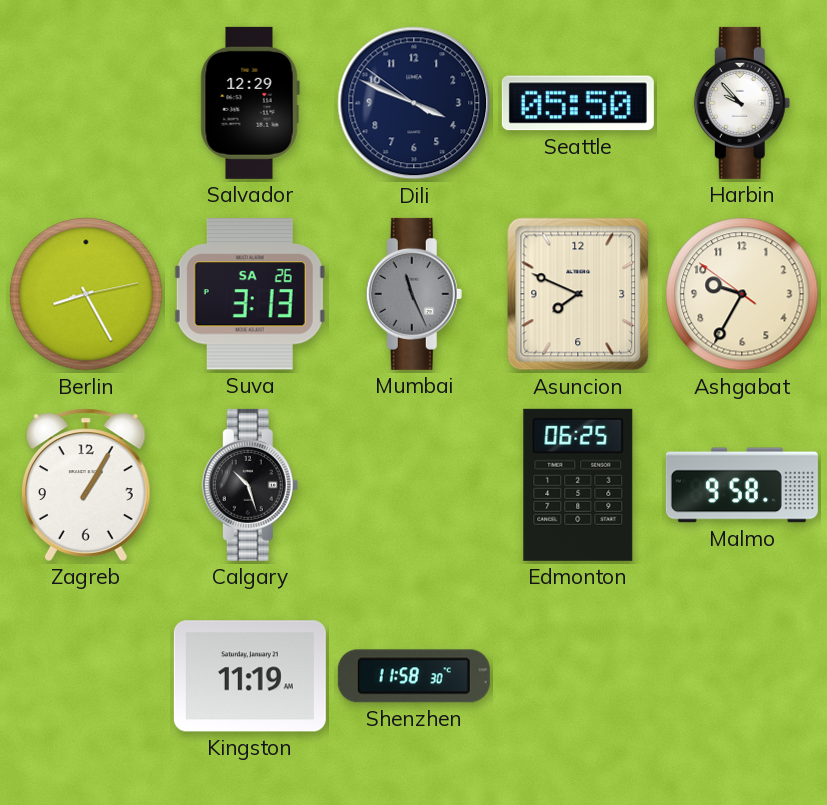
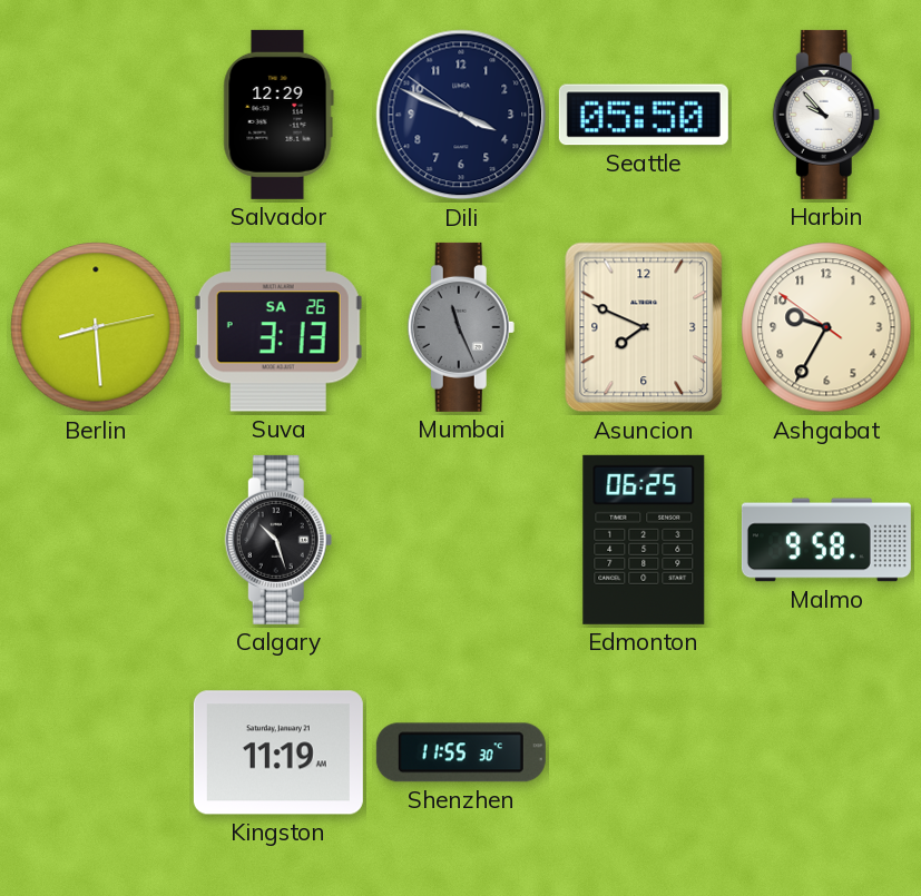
Berlin: 8:25 -> 8:29 (96, 327)
Zagreb: 1:05 -> none (86, 485)
Shenzhen: 11:58 -> 11:55 (461, 752)
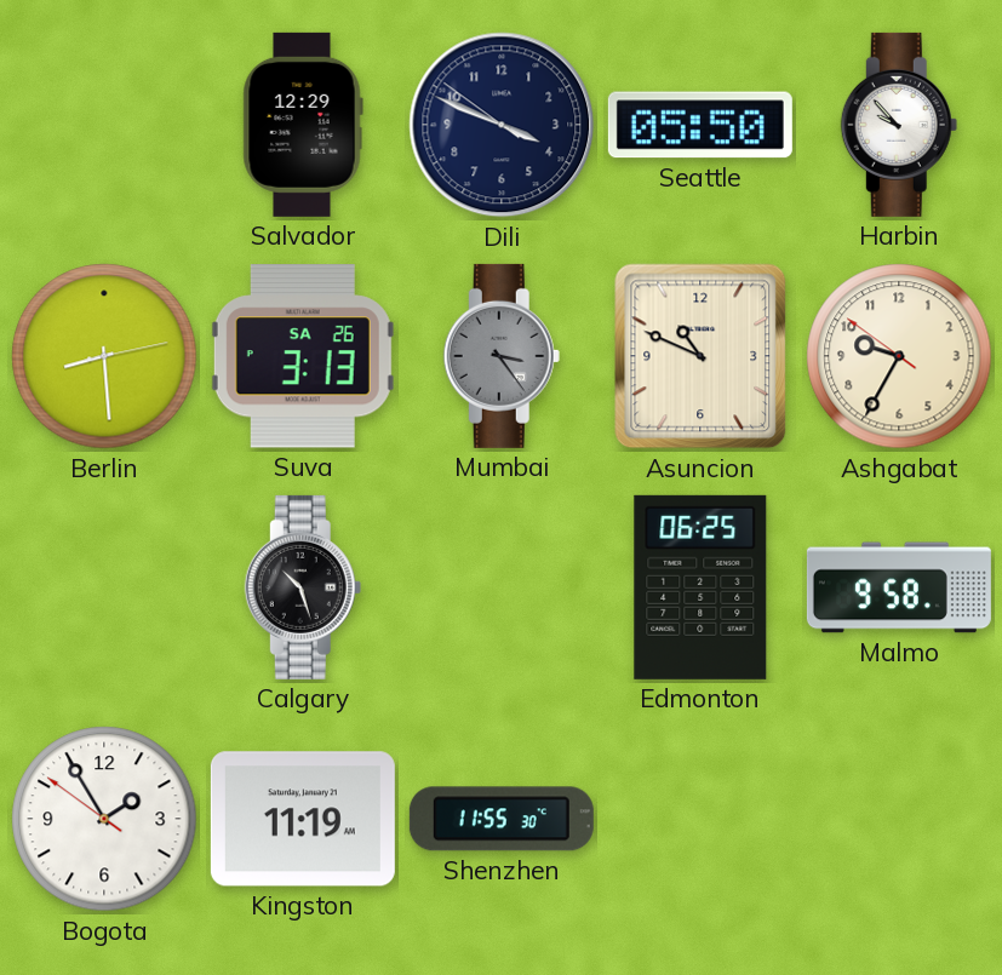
Mumbai: 11:26 -> 3:24 (502, 356)
Asuncion: 7:49 -> 10:49 (700, 356)
Bogota: none -> 1:54 (104, 819)
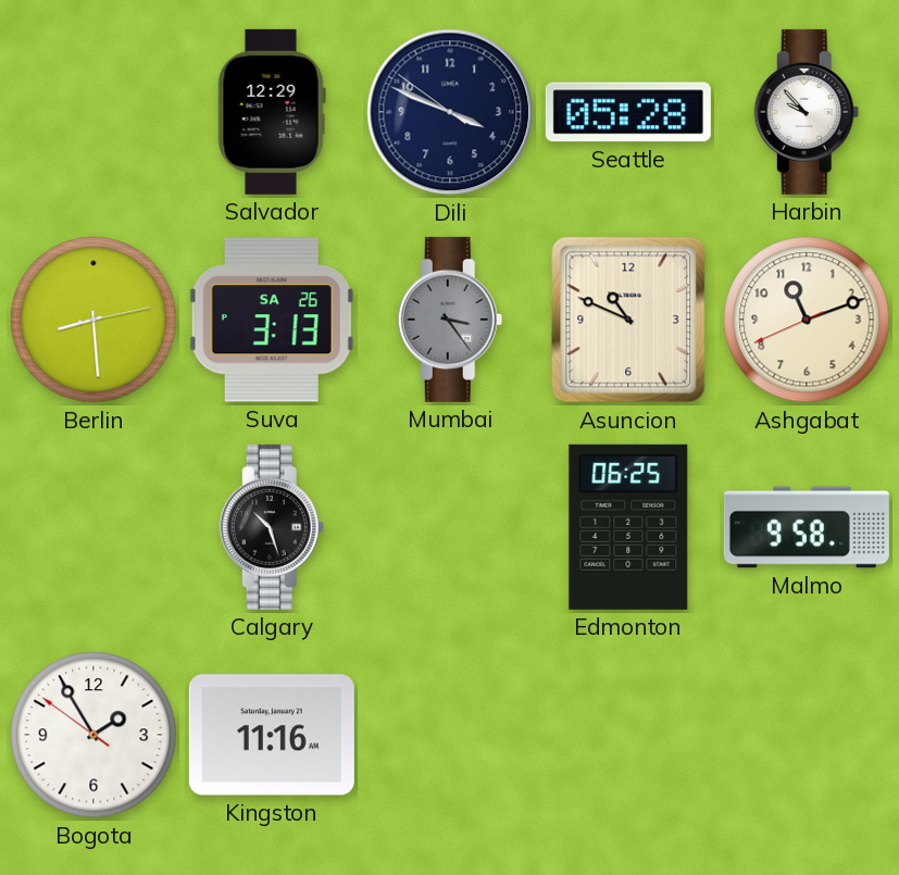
Seattle: 05:50 -> 05:28 (628, 112)
Ashgabat: 9:34 -> 11:11 (807, 320)
Kingston: 11:19 -> 11:16 (272, 735)
Shenzhen: 11:55 -> none (502, 819)
